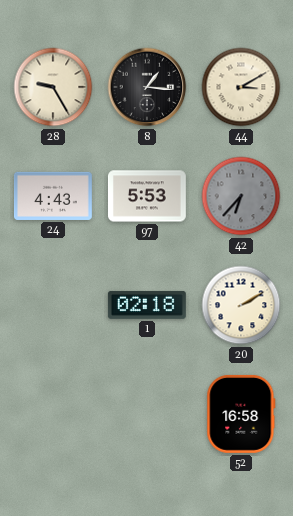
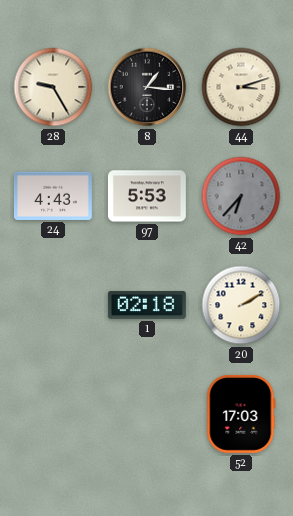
44: 3:10 -> 3:12 (241, 87)
52: 16:58 -> 17:03 (241, 414)
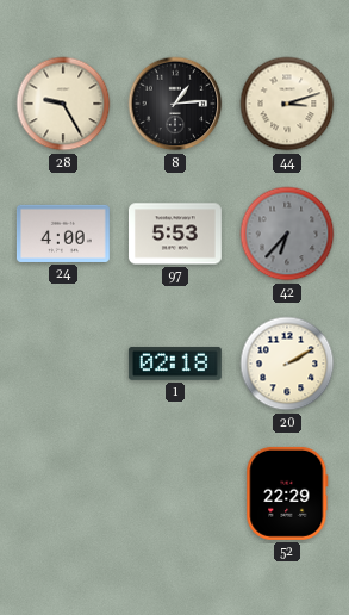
8: 1:16 -> 1:14 (175, 104)
24: 4:43 -> 4:00 (63, 234)
52: 17:03 -> 22:29 (287, 493)
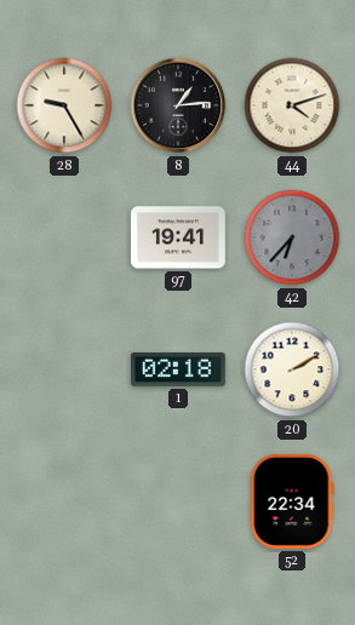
44: 3:12 -> 4:12 (292, 105)
24: 4:00 -> none (63, 234)
97: 5:53 -> 19:41 (178, 237)
52: 22:29 -> 22:34 (292, 501)
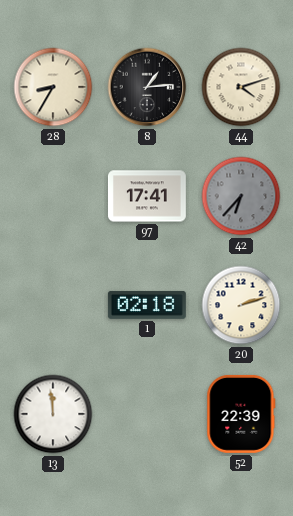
28: 9:25 -> 8:35 (53, 87)
97: 19:41 -> 17:41 (147, 196)
20: 2:10 -> 2:12 (241, 305)
13: none -> 11:59 (53, 414)
52: 22:34 -> 22:39 (241, 414)
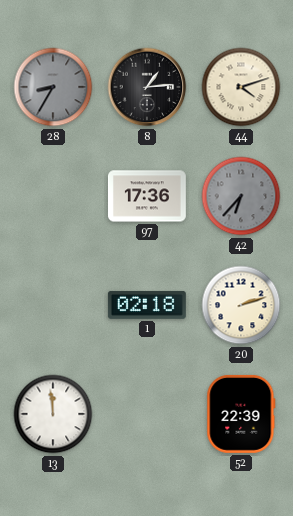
28 dial: cream -> grey (53, 87)
97: 17:41 -> 17:36 (147, 196)
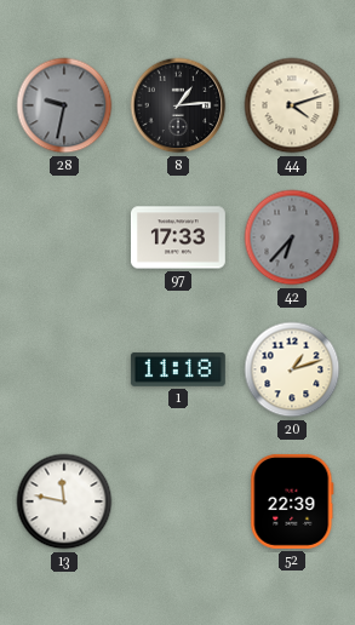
28: 8:35 -> 9:32 (64, 105)
97: 17:36 -> 17:33 (178, 237)
1: 02:18 -> 11:18 (178, 369)
20: 2:12 -> 1:12 (292, 369)
13: 11:59 -> 11:47 (64, 501)
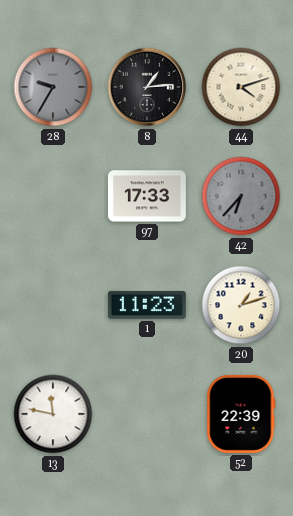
28: 9:32 -> 9:35 (53, 87)
1: 11:18 -> 11:23 (147, 305)
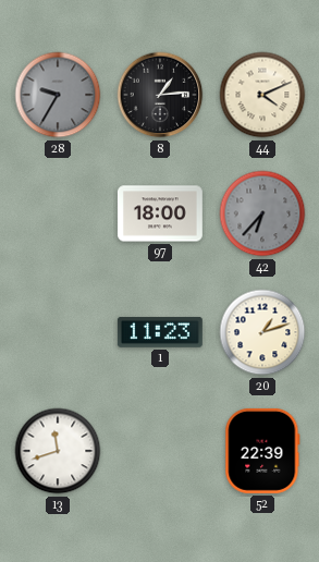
44: 4:12 -> 4:11 (262, 95)
97: 17:33 -> 18:00 (160, 213)
13: 11:47 -> 11:42 (58, 451)
